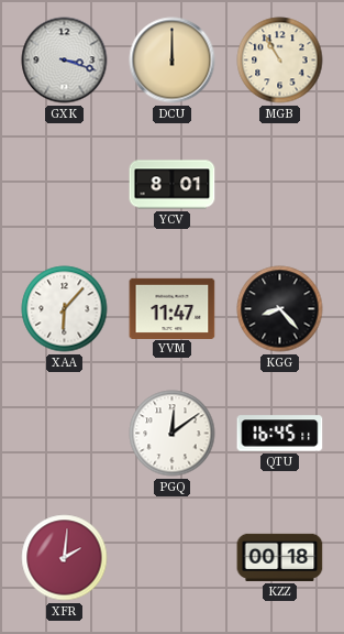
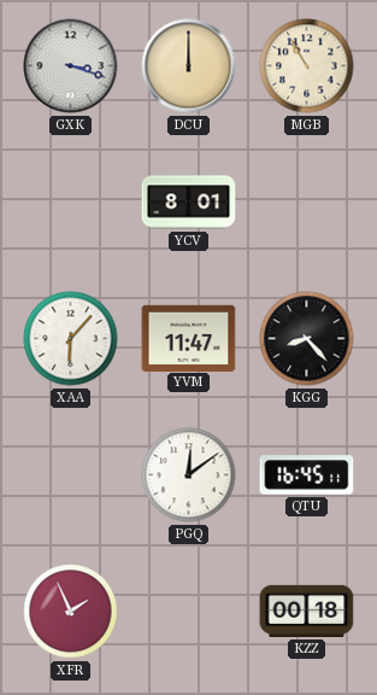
XFR: 2:01 -> 1:56 (71, 612)
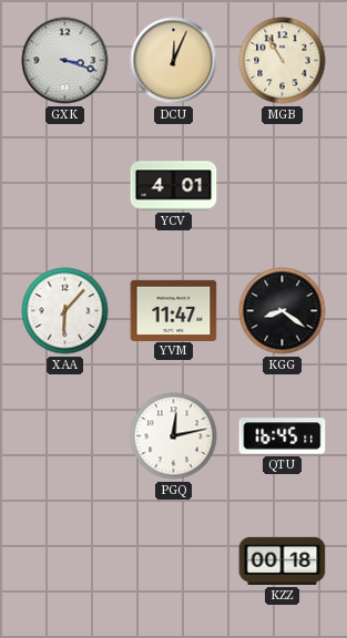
DCU: 12:00 -> 12:04 (174, 61)
YCV: 8:01 -> 4:01 (174, 186)
KGG: 8:23 -> 8:21 (283, 311)
PGQ: 12:09 -> 12:13 (174, 436)
XFR: 1:56 -> none (71, 612)
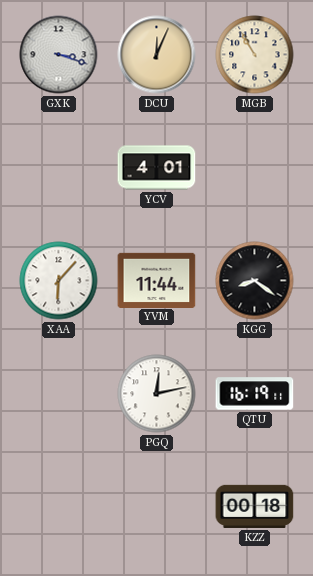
YVM: 11:47 -> 11:44 (157, 280)
QTU: 16:45 -> 16:19 (255, 394)
